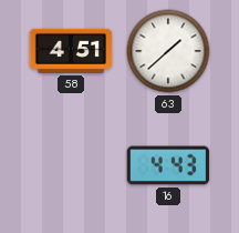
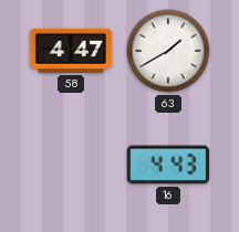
58: 4:51 -> 4:47 (71, 51)
63: 1:38 -> 1:40 (168, 51)
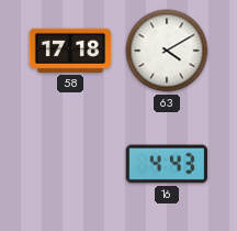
58: 4:47 -> 17:18 (70, 51)
63: 1:40 -> 4:10 (167, 51)
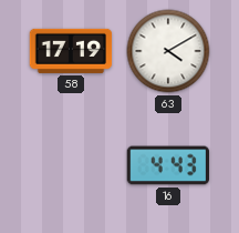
58: 17:18 -> 17:19 (71, 51)
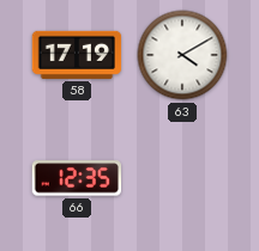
66: none -> 12:35 (76, 178)
16: 4:43 -> none (168, 165)
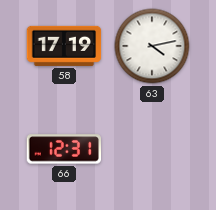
63: 4:10 -> 4:13 (152, 46)
66: 12:35 -> 12:31 (63, 149)
